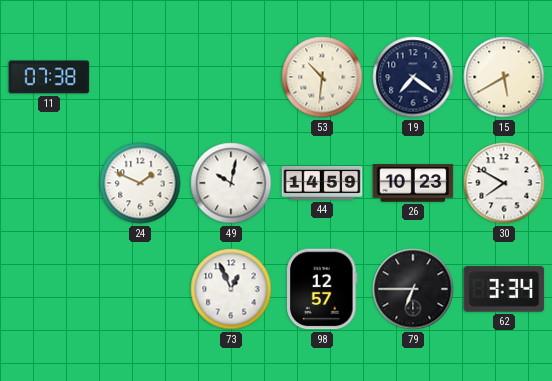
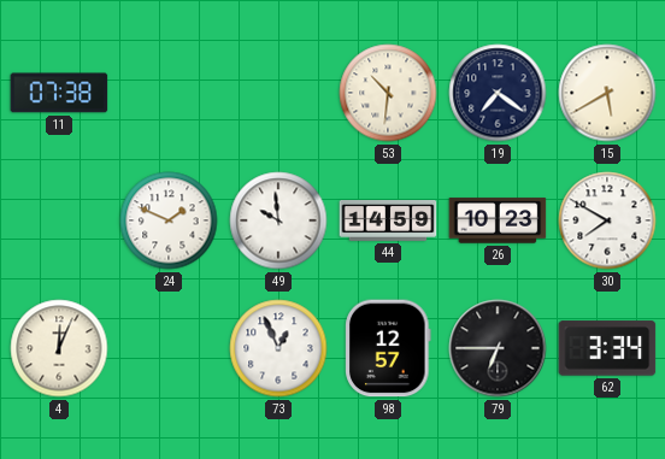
49: 10:02 -> 9:59 (278, 220)
4: none -> 12:04 (59, 348)
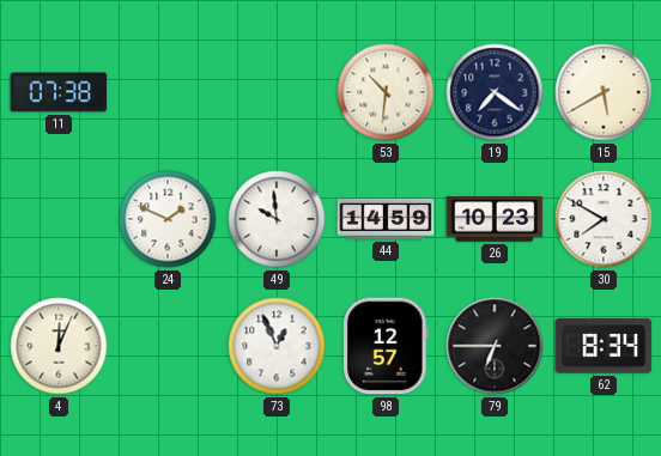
62: 3:34 -> 8:34 (604, 346)
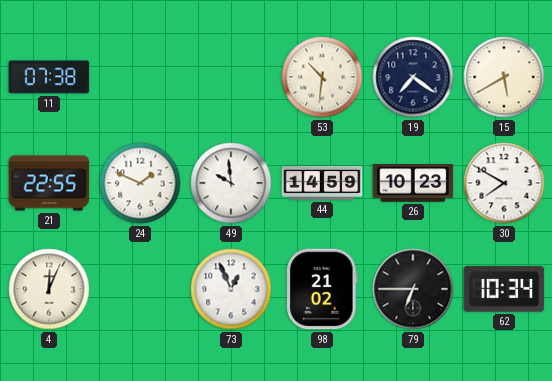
21: none -> 22:55 (49, 183)
98: 12:57 -> 21:02 (322, 289)
62: 8:34 -> 10:34 (504, 289)
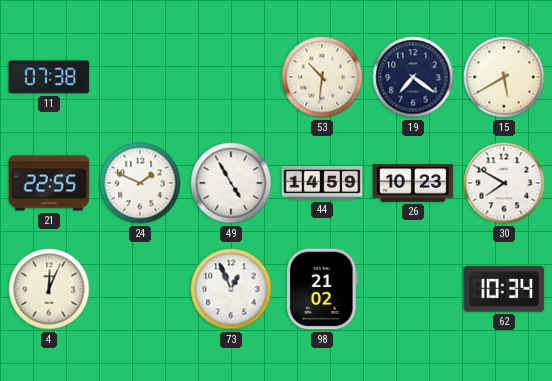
49: 9:59 -> 4:55 (231, 183)
79: 6:45 -> none (413, 289)
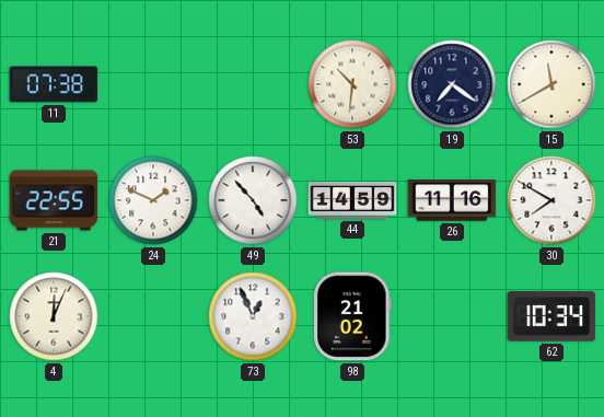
15: 5:40 -> 11:40 (551, 84)
49: 4:55 -> 4:53 (253, 200)
26: 10:23 -> 11:16 (452, 200)
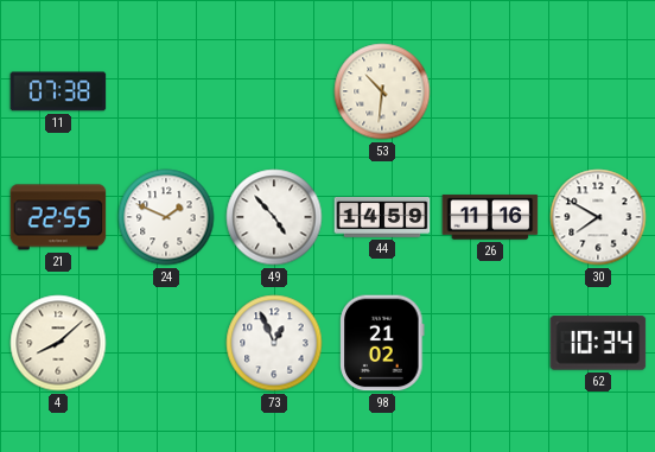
19: 7:21 -> none (452, 84)
15: 11:40 -> none (551, 84)
4: 12:04 -> 8:08 (58, 343)
